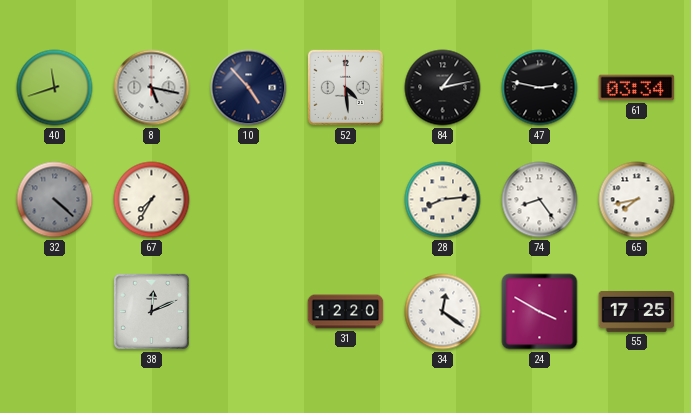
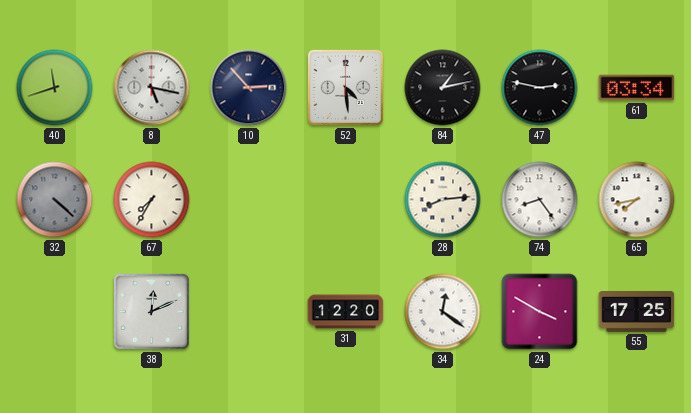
10: 4:53 -> 2:53 (249, 88)
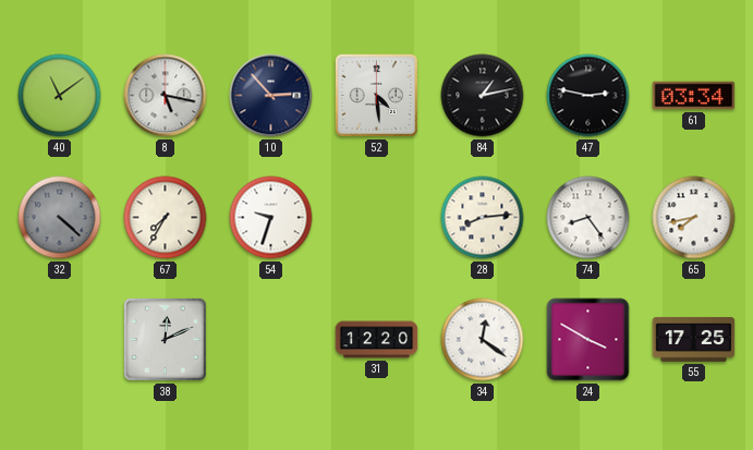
40: 11:42 -> 11:09 (60, 96)
54: none -> 9:33 (271, 218)
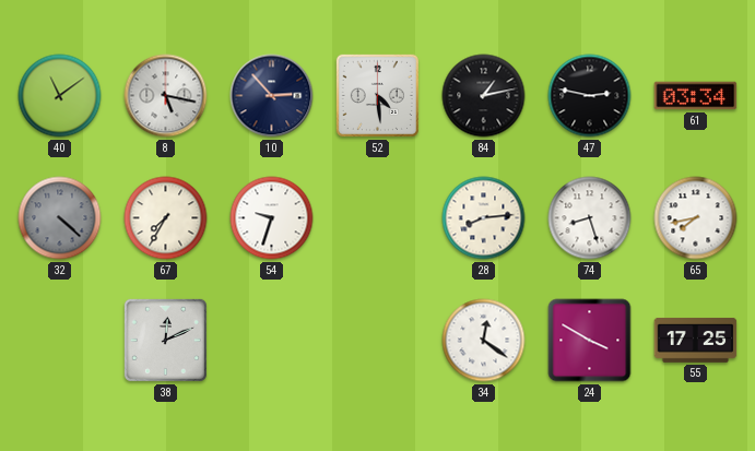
74: 8:24 -> 8:27 (590, 218)
31: 12:20 -> none (377, 340)
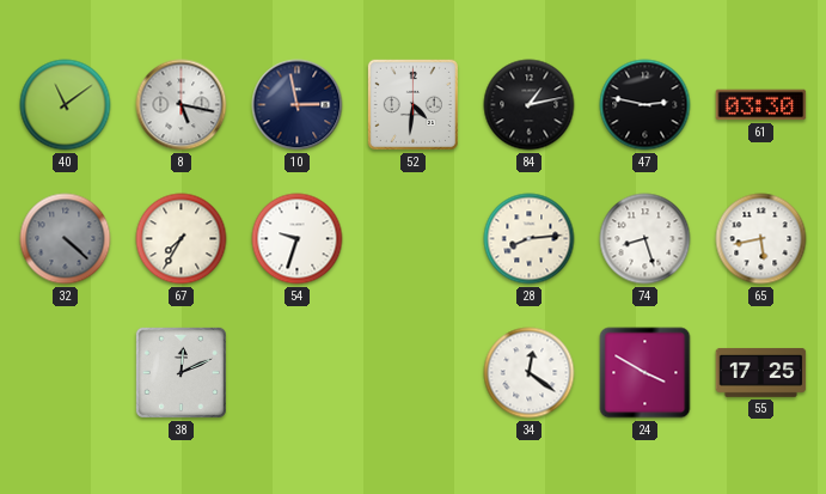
10: 2:53 -> 2:58 (298, 105)
52: 4:29 -> 4:31 (412, 104)
61: 03:34 -> 03:30 (761, 105)
65: 7:43 -> 5:43 (761, 239)
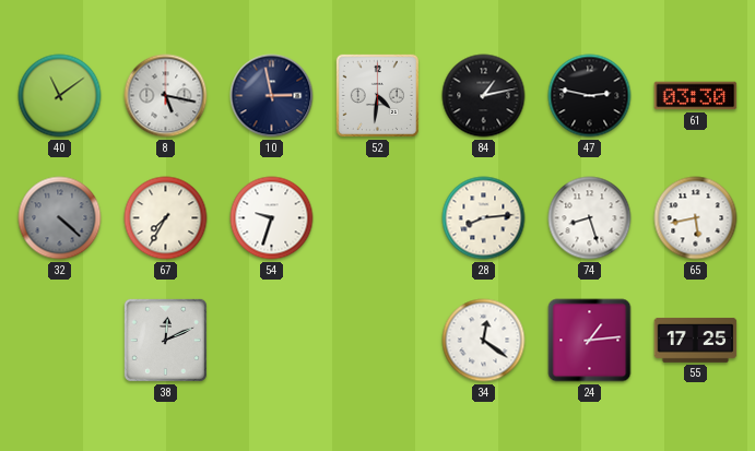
24: 3:50 -> 1:14 (590, 341)
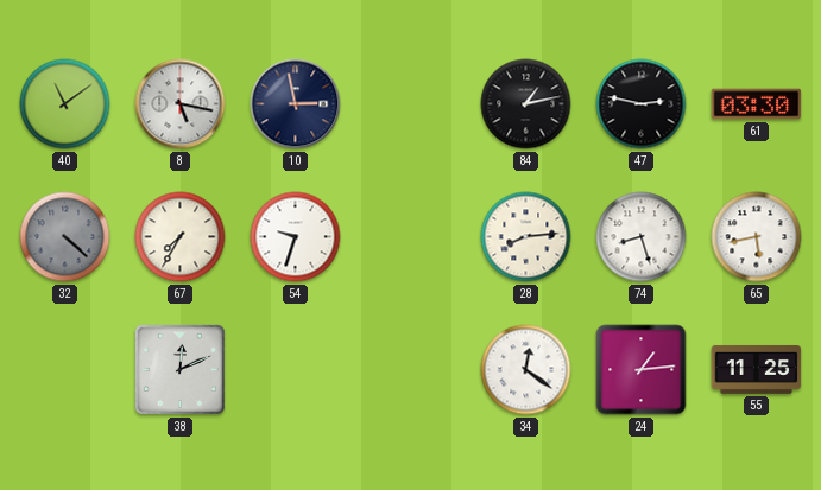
52: 4:31 -> none (377, 95)
55: 17:25 -> 11:25 (757, 369)
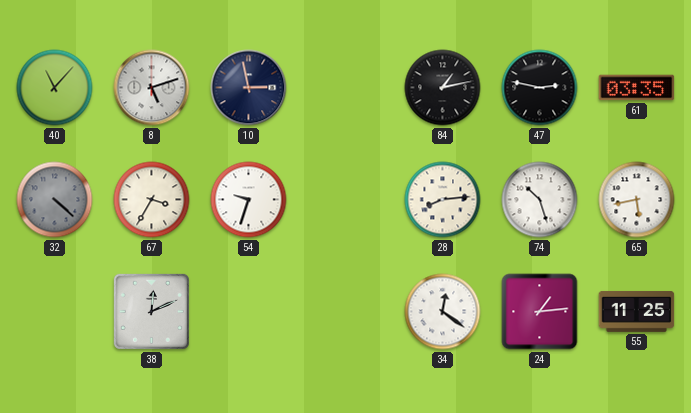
40: 11:09 -> 11:07 (55, 88)
8: 5:17 -> 5:12 (152, 88)
61: 03:30 -> 03:35 (637, 88)
67: 7:35 -> 3:35 (152, 200)
74: 8:27 -> 10:27 (540, 200)
